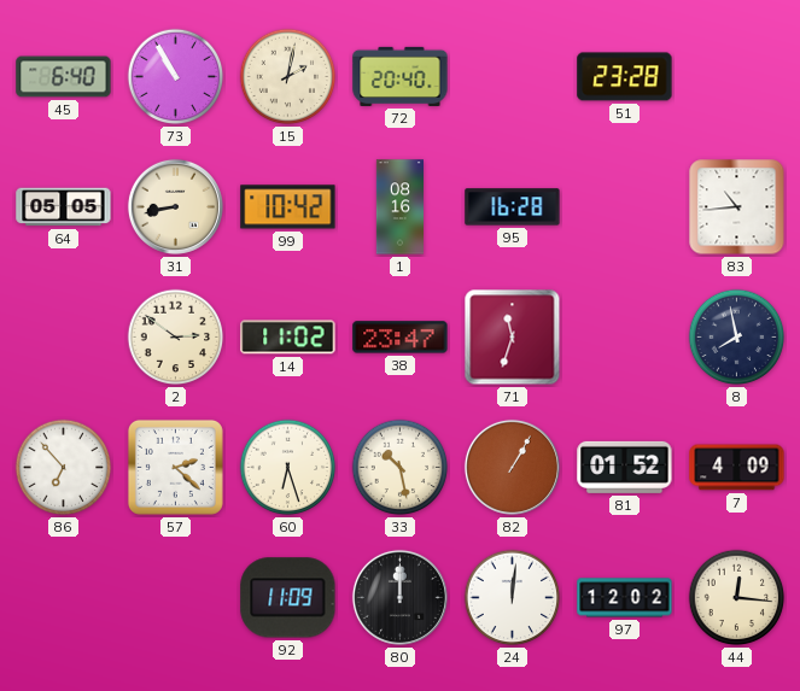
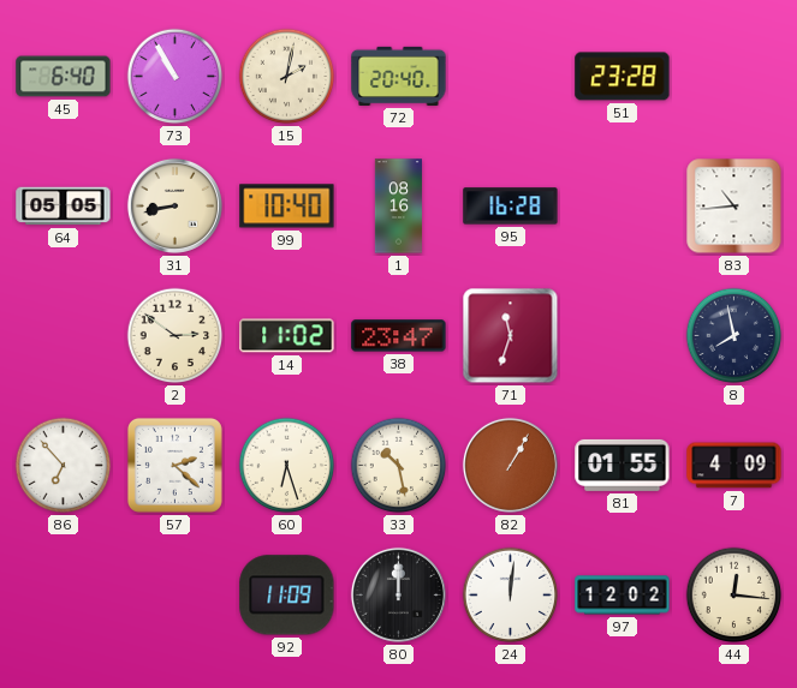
99: 10:42 -> 10:40 (287, 207)
81: 01:52 -> 01:55 (623, 465)
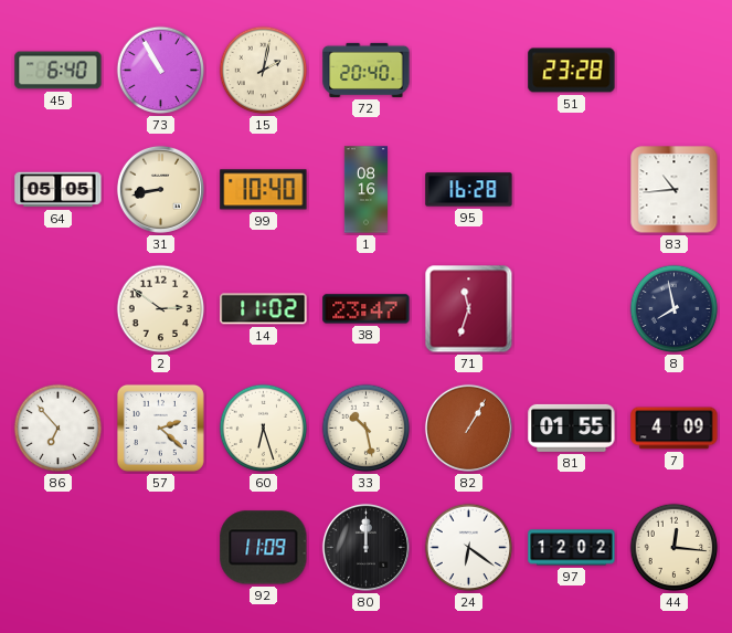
24: 12:01 -> 6:21 (469, 548)
